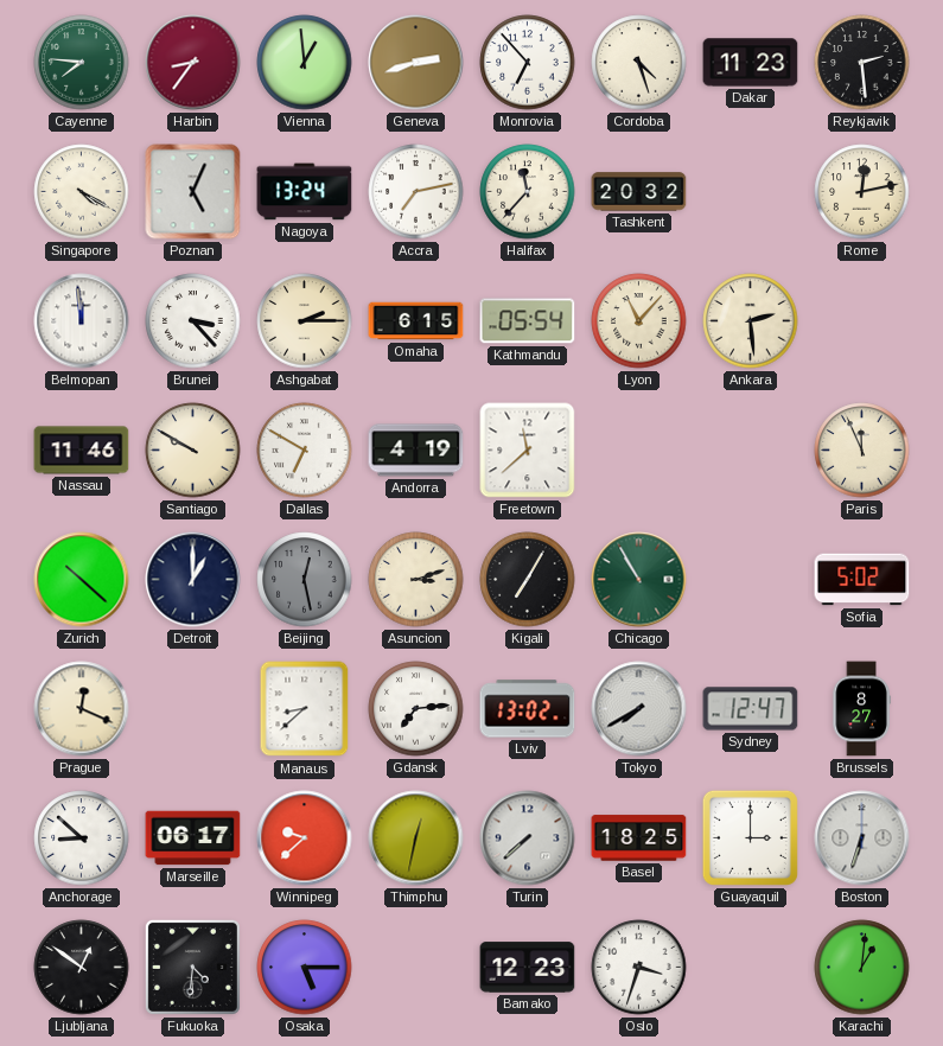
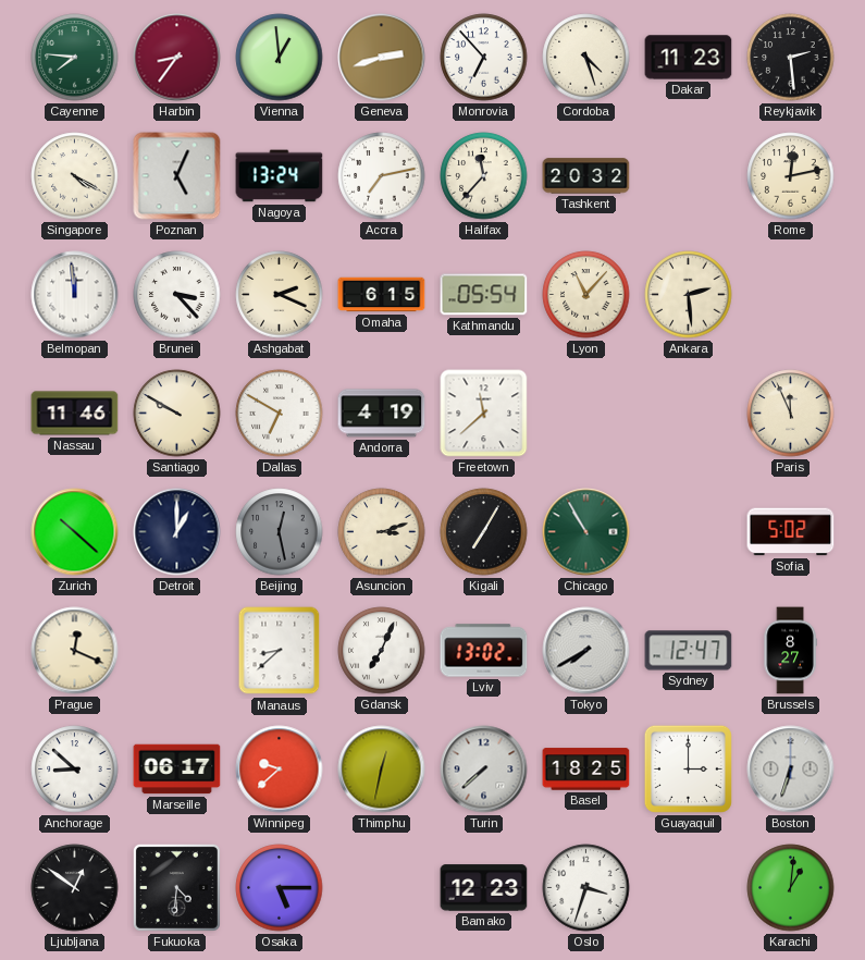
Ashgabat: 2:15 -> 2:19 (280, 295)
Gdansk: 7:14 -> 7:04 (382, 651)
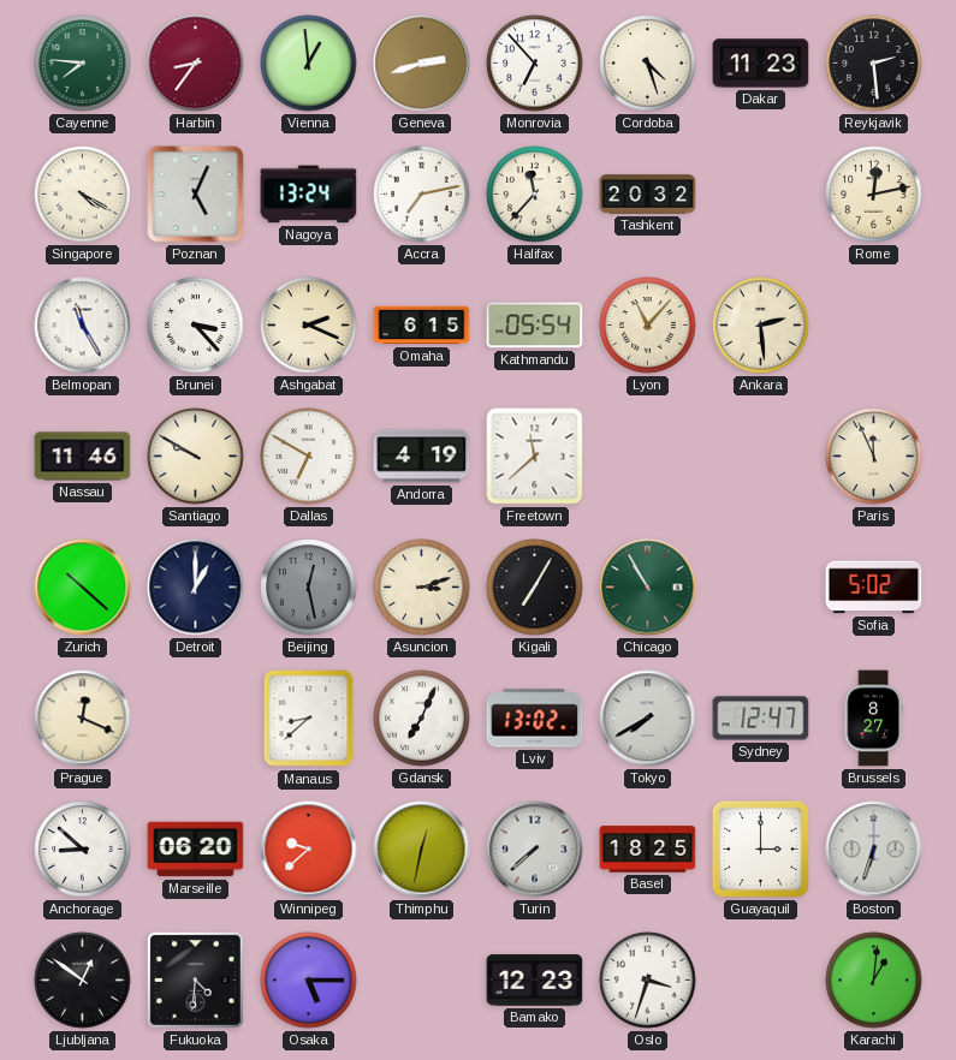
Belmopan: 11:59 -> 11:25 (83, 326)
Marseille: 06:17 -> 06:20 (196, 850)
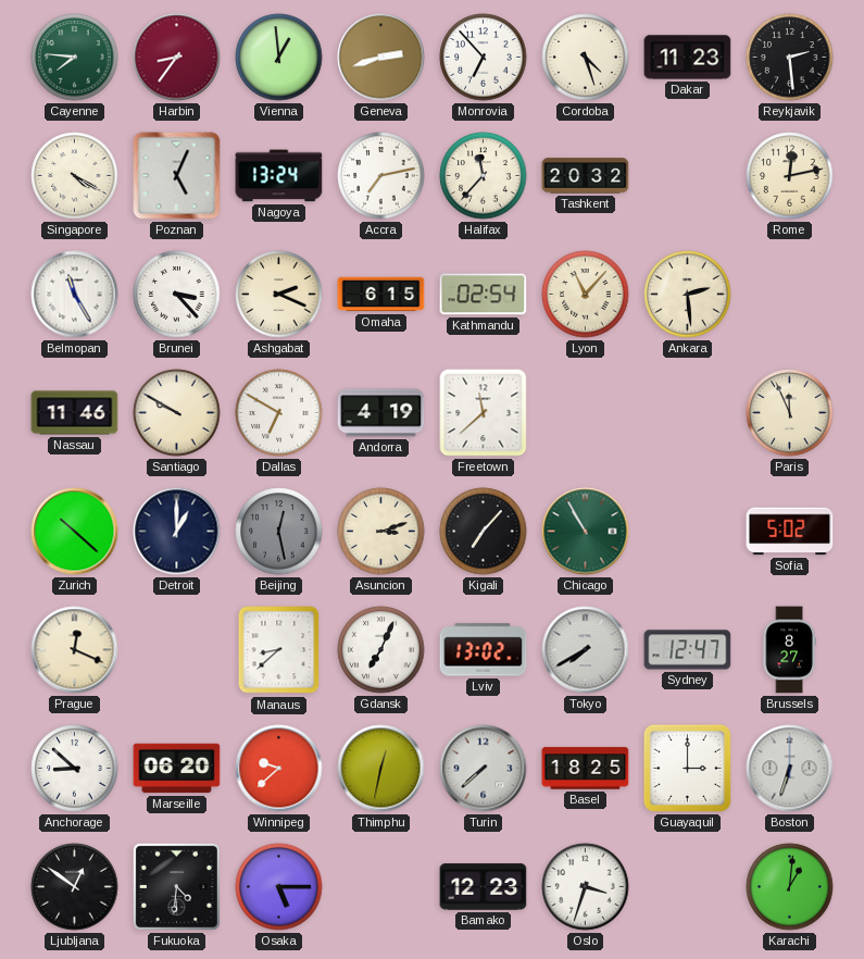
Kathmandu: 05:54 -> 02:54 (484, 295)
Kigali: 7:05 -> 7:07 (484, 532)
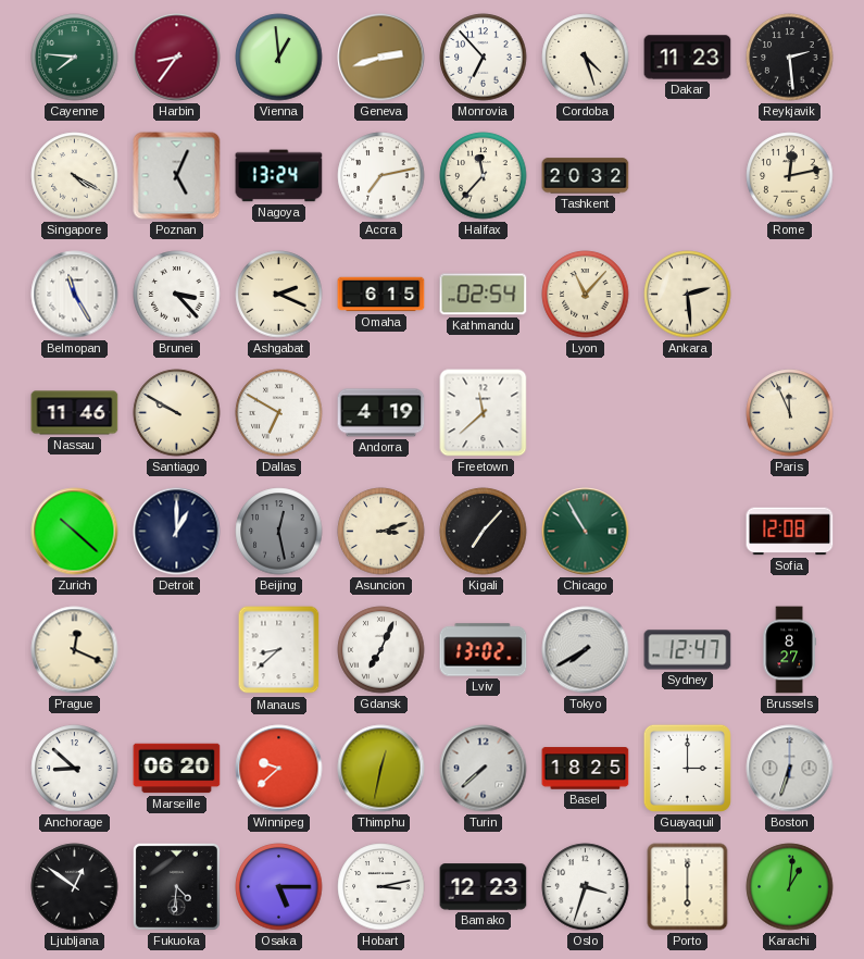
Sofia: 5:02 -> 12:08 (790, 532)
Hobart: none -> 3:13 (381, 887)
Porto: none -> 6:00 (688, 887)
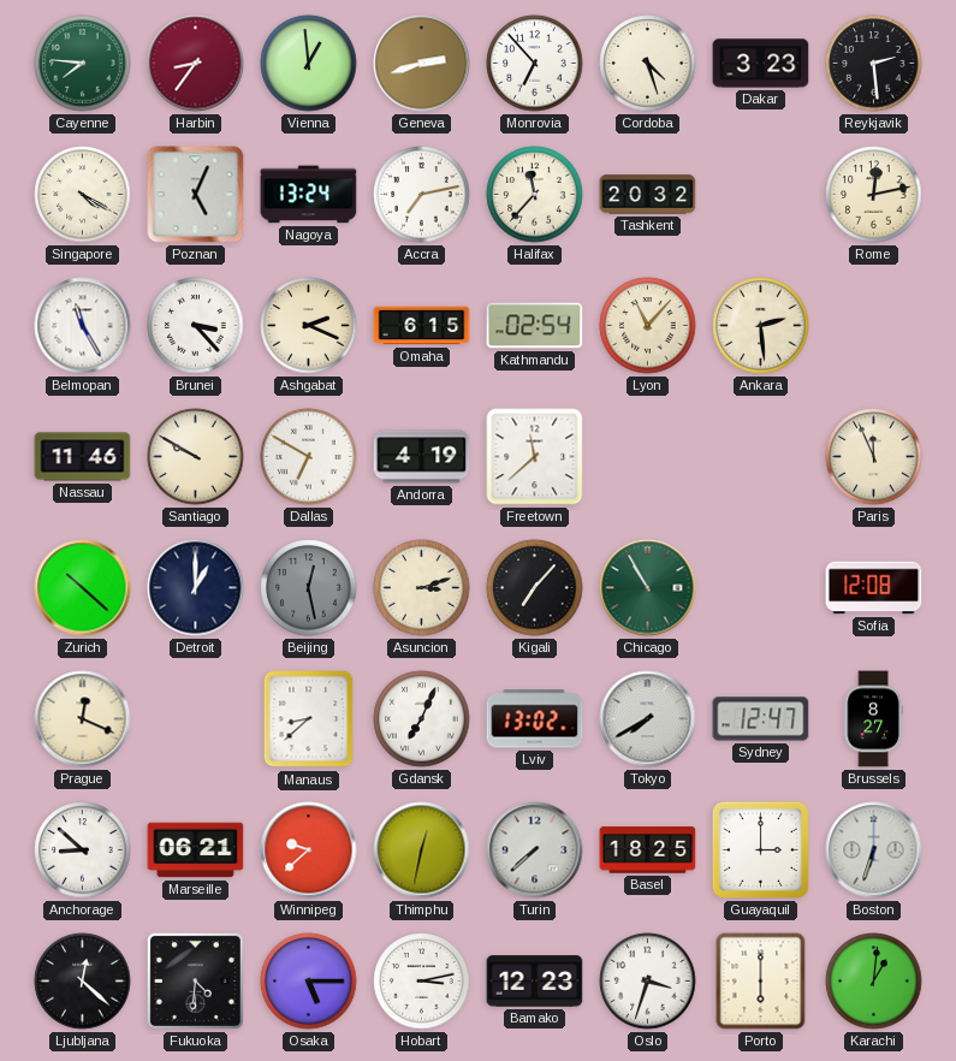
Dakar: 11:23 -> 3:23 (761, 64)
Marseille: 06:20 -> 06:21 (196, 850)
Ljubljana: 12:51 -> 12:22 (83, 982)
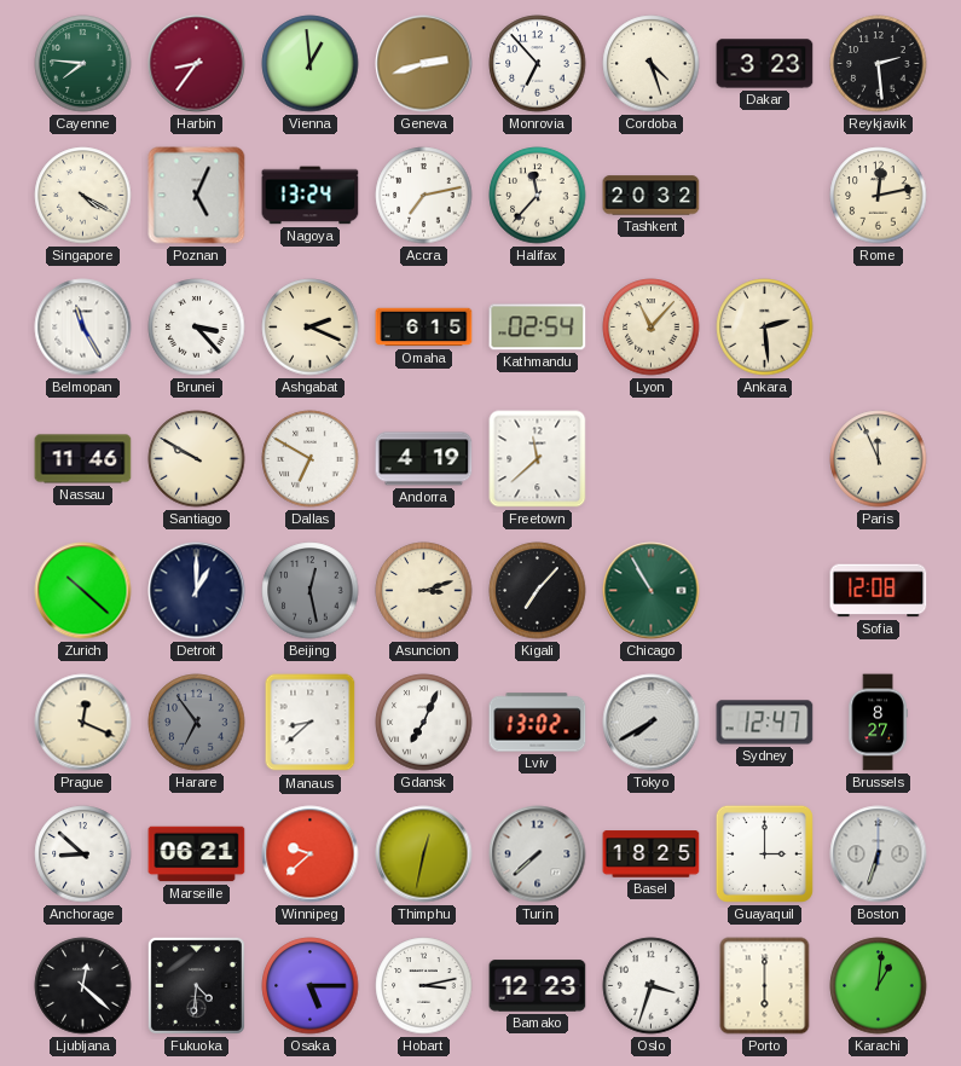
Harare: none -> 6:54 (197, 723)
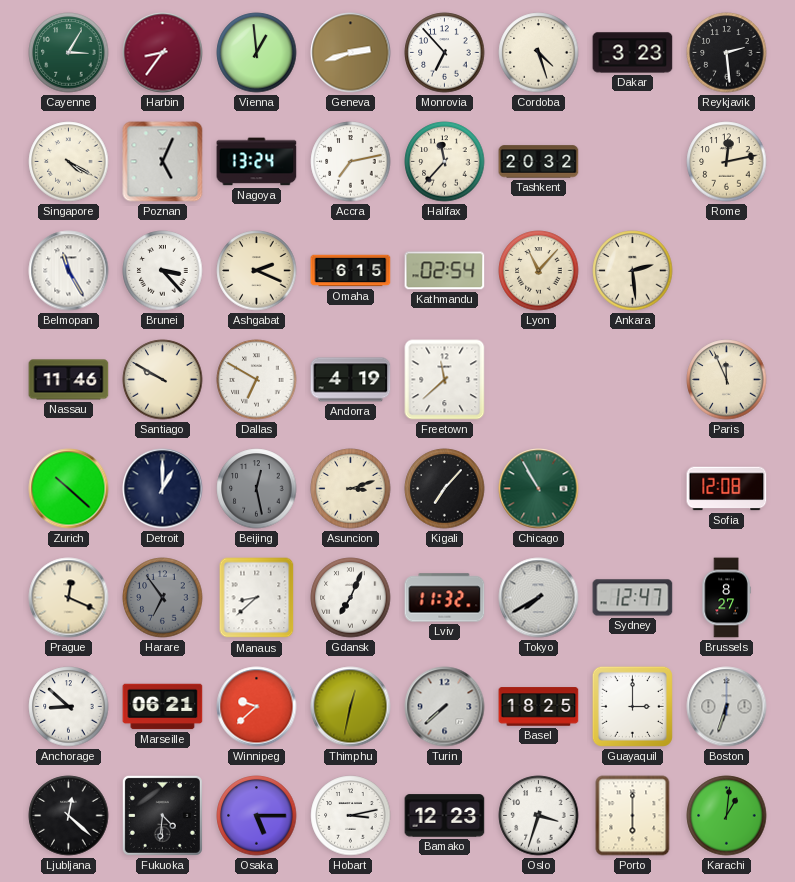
Cayenne: 7:46 -> 3:05 (69, 53)
Lviv: 13:02 -> 11:32 (445, 598)
